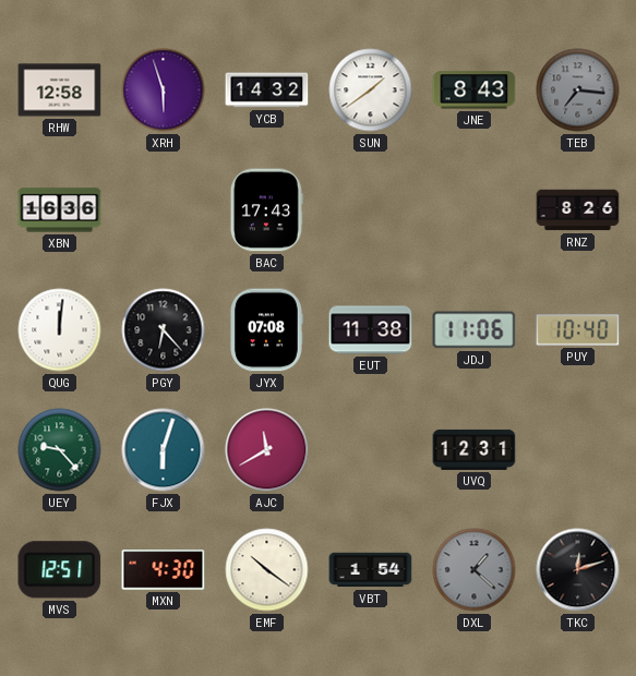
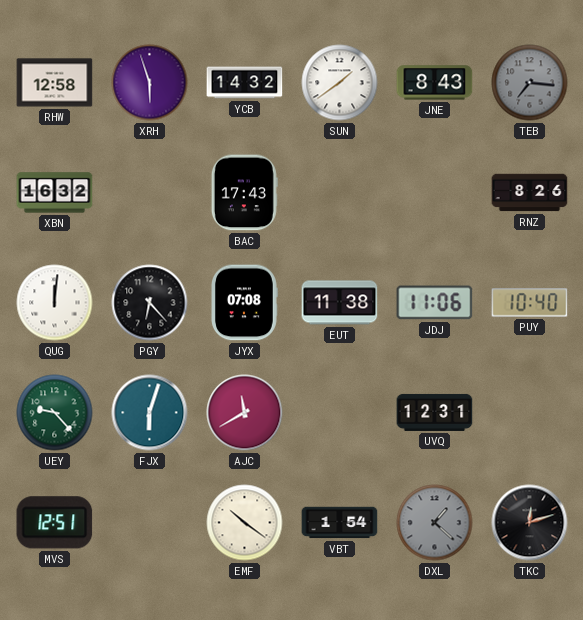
XBN: 16:36 -> 16:32 (55, 193)
MXN: 4:30 -> none (164, 570)
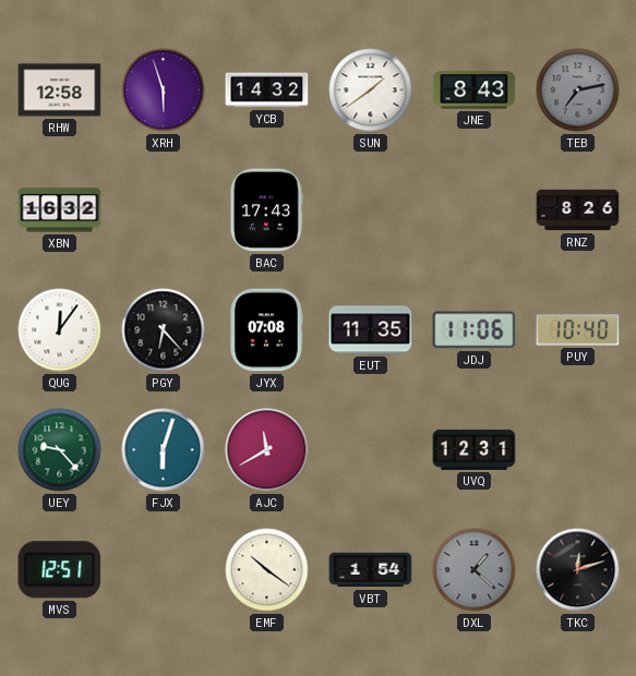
TEB: 7:16 -> 7:13 (578, 90)
QUG: 12:01 -> 12:06 (60, 330)
EUT: 11:38 -> 11:35 (371, 330)
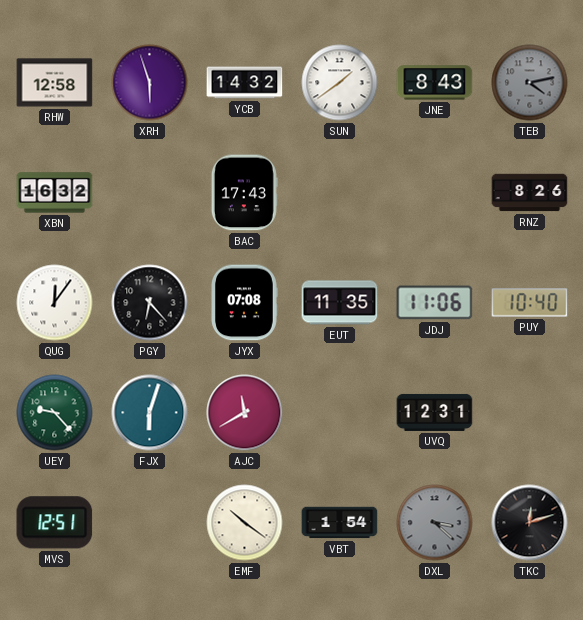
TEB: 7:13 -> 4:13 (530, 83)
DXL: 1:22 -> 3:22 (435, 523)
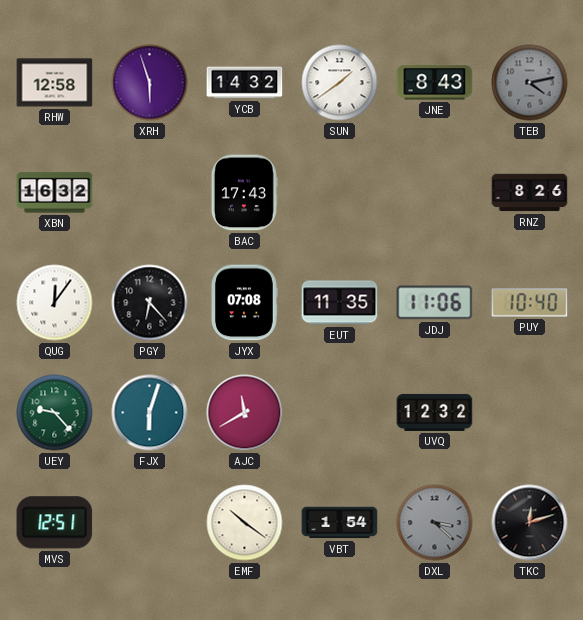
UVQ: 12:31 -> 12:32 (435, 412)
